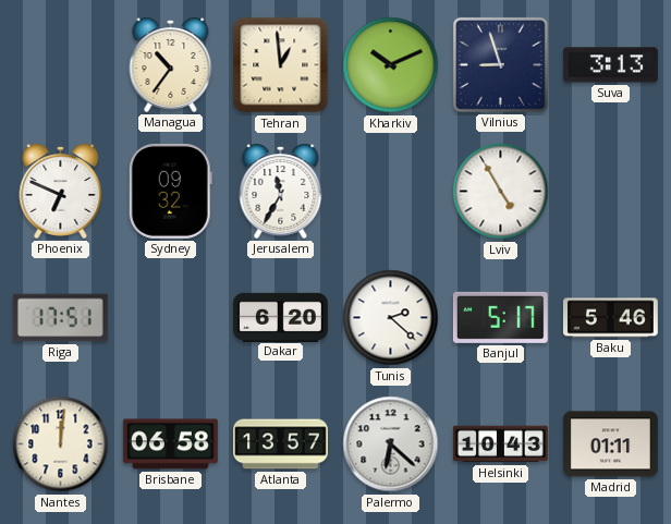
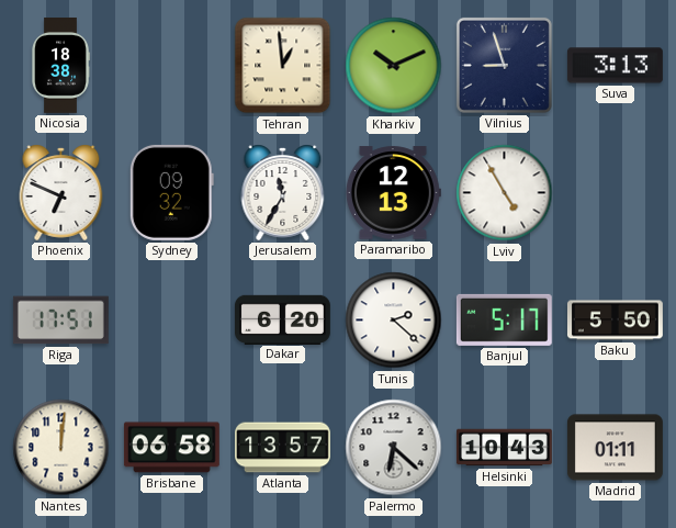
Nicosia: none -> 18:38 (60, 65)
Managua: 10:36 -> none (171, 64)
Paramaribo: none -> 12:13 (393, 193)
Baku: 5:46 -> 5:50 (615, 321)
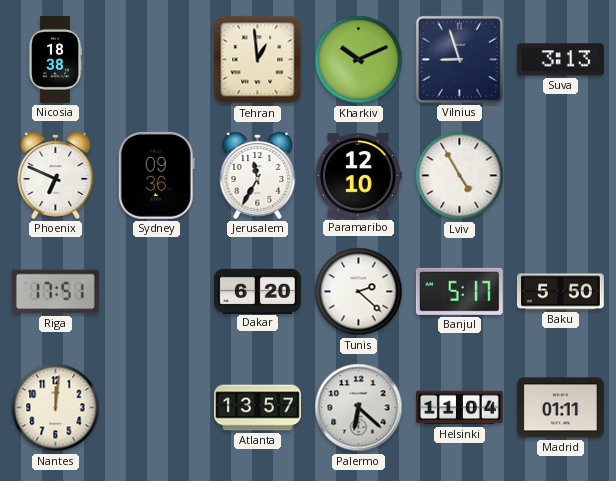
Sydney: 09:32 -> 09:36 (156, 175)
Paramaribo: 12:13 -> 12:10 (358, 176)
Brisbane: 06:58 -> none (171, 448)
Helsinki: 10:43 -> 11:04 (459, 408)
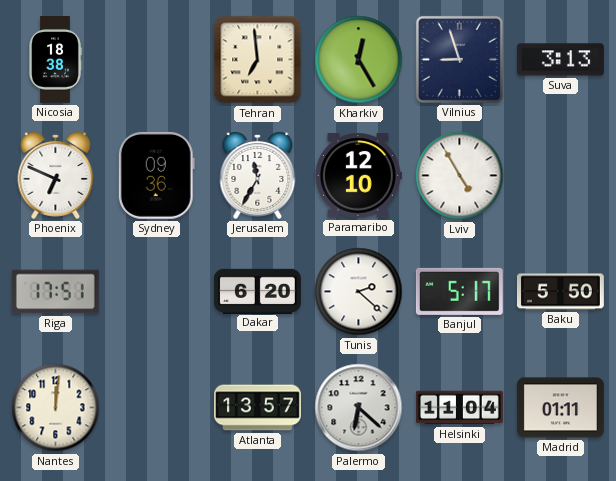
Tehran: 12:59 -> 6:59 (258, 60)
Kharkiv: 10:11 -> 12:25 (359, 60)
